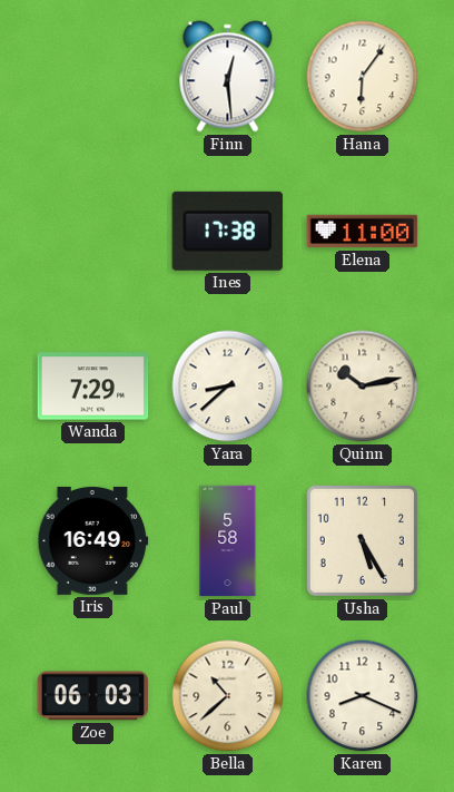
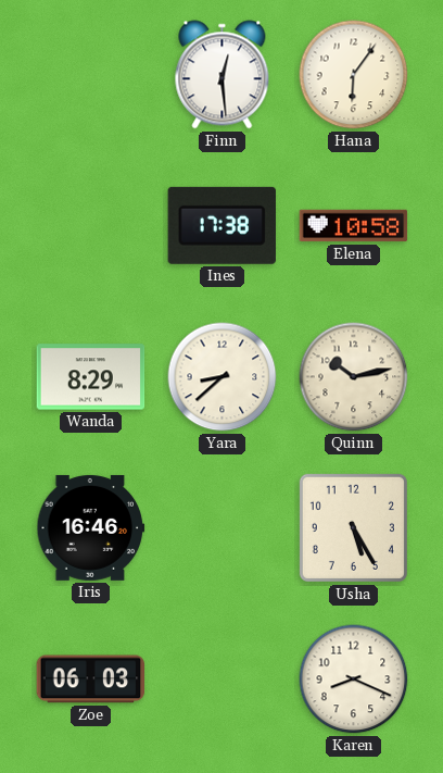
Elena: 11:00 -> 10:58 (354, 226)
Wanda: 7:29 -> 8:29 (91, 377)
Iris: 16:49 -> 16:46 (91, 527)
Paul: 5:58 -> none (228, 541)
Bella: 10:38 -> none (228, 696)
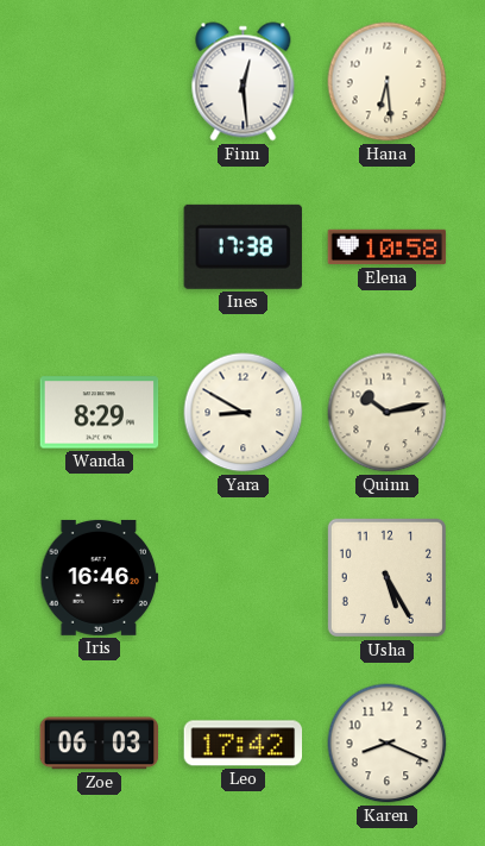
Hana: 6:06 -> 6:29 (388, 82)
Yara: 8:38 -> 8:50 (244, 413)
Leo: none -> 17:42 (244, 744)
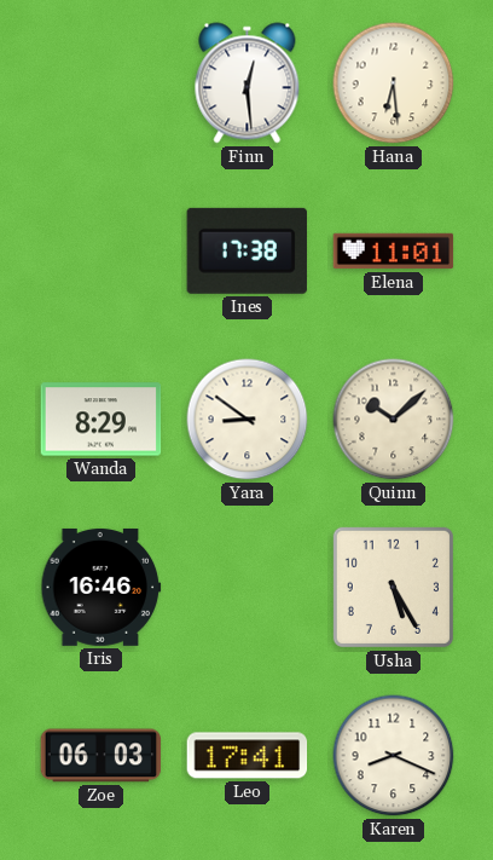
Elena: 10:58 -> 11:01 (394, 252)
Yara: 8:50 -> 8:51 (248, 420)
Quinn: 10:13 -> 10:08 (394, 420)
Leo: 17:42 -> 17:41 (248, 756)
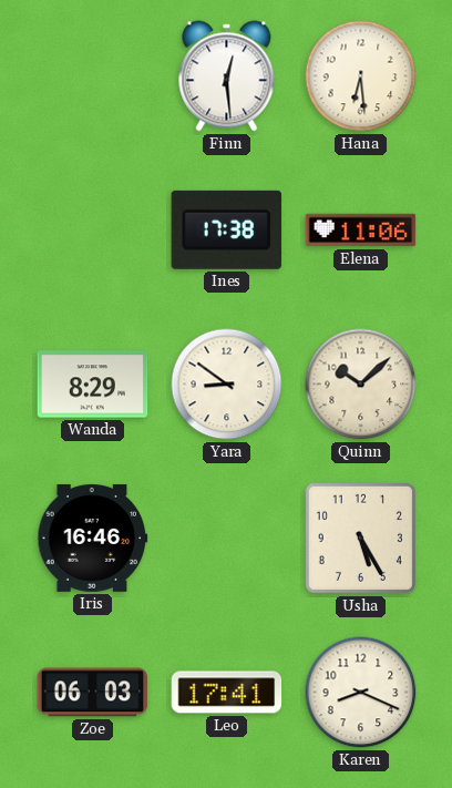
Elena: 11:01 -> 11:06 (361, 231)
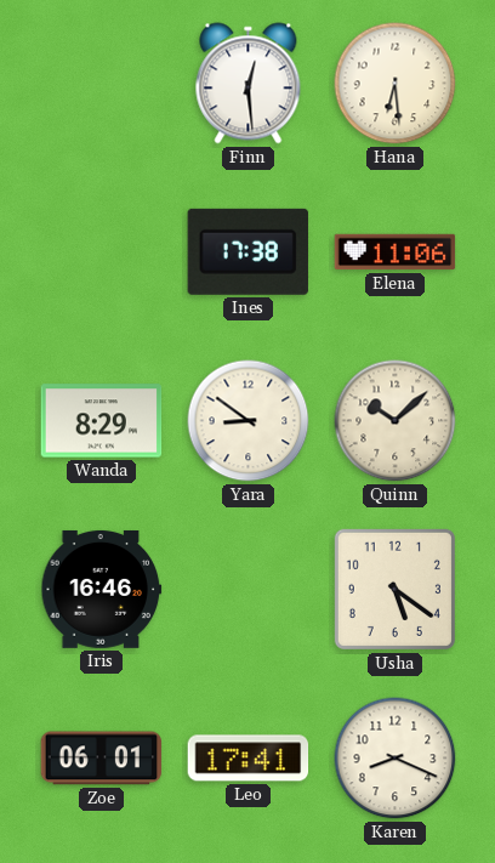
Usha: 5:25 -> 5:21 (394, 589)
Zoe: 06:03 -> 06:01 (102, 759)
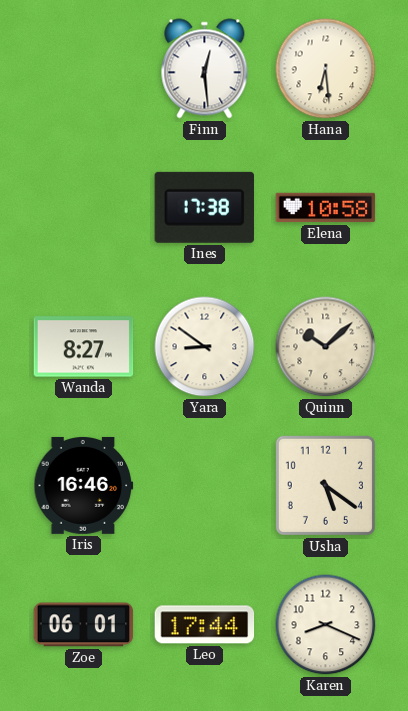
Elena: 11:06 -> 10:58 (326, 208)
Wanda: 8:29 -> 8:27 (84, 347)
Leo: 17:41 -> 17:44 (205, 625)
